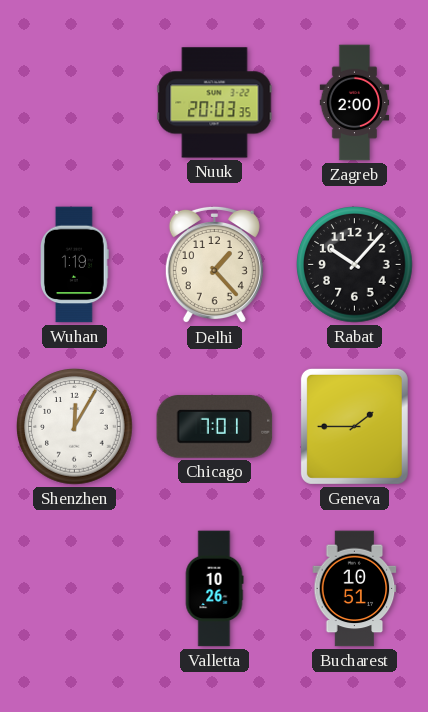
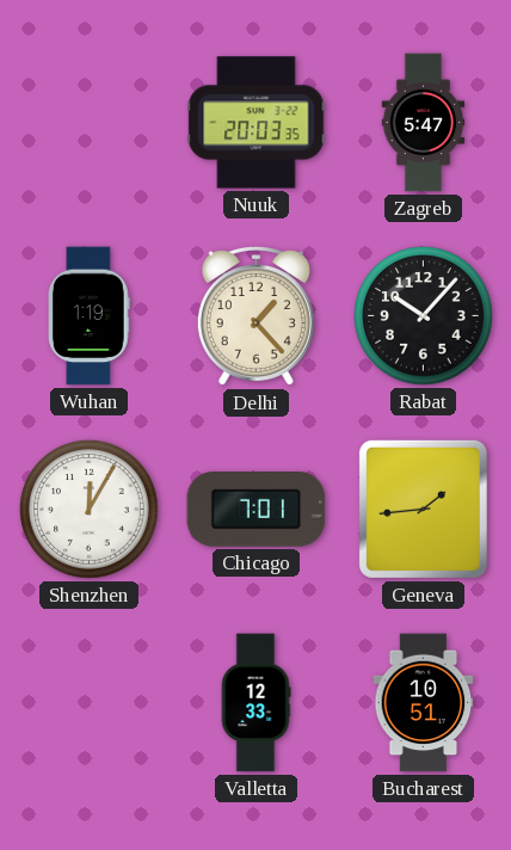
Zagreb: 2:00 -> 5:47 (424, 123)
Geneva: 1:45 -> 1:44 (423, 509)
Valletta: 10:26 -> 12:33 (255, 703)
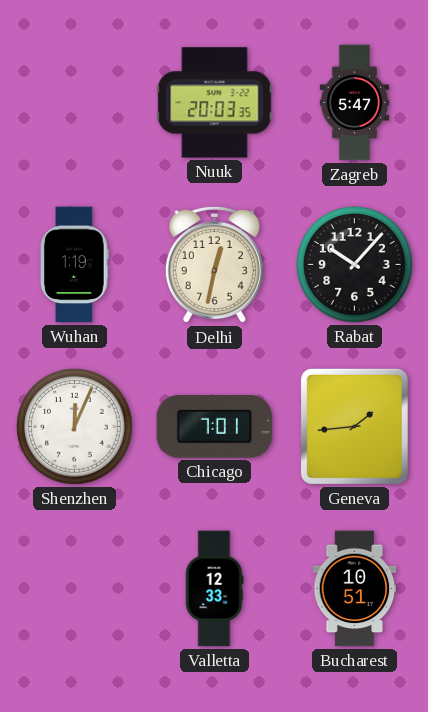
Delhi: 1:23 -> 12:32 (214, 265)
Shenzhen: 12:05 -> 12:04 (75, 427)
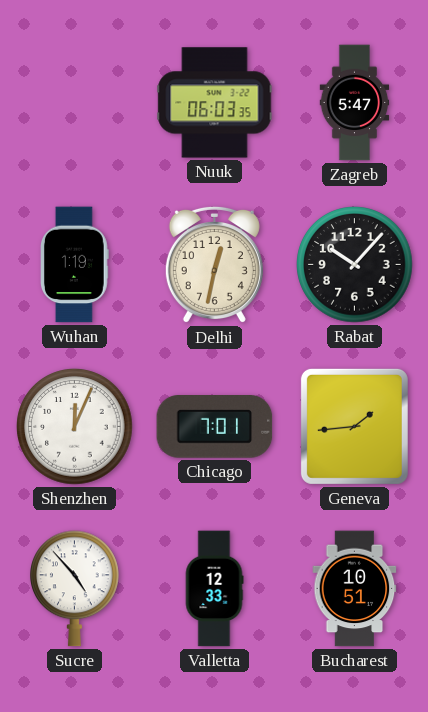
Nuuk: 20:03 -> 06:03 (215, 103)
Sucre: none -> 4:53 (75, 589)
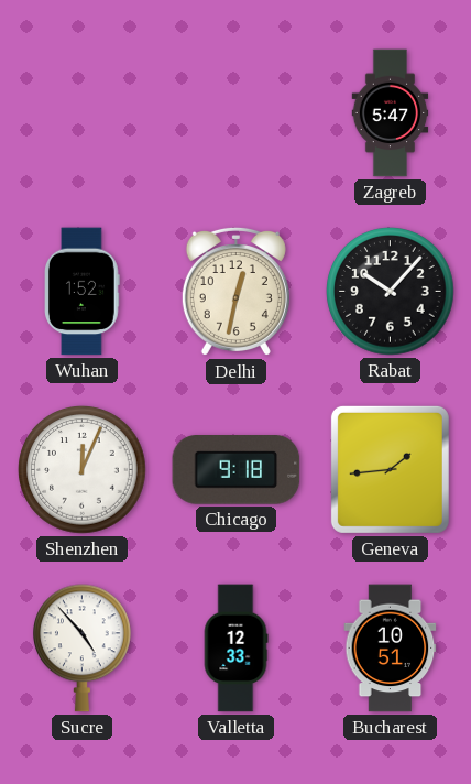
Nuuk: 06:03 -> none (215, 103)
Wuhan: 1:19 -> 1:52 (83, 292)
Chicago: 7:01 -> 9:18 (237, 470)
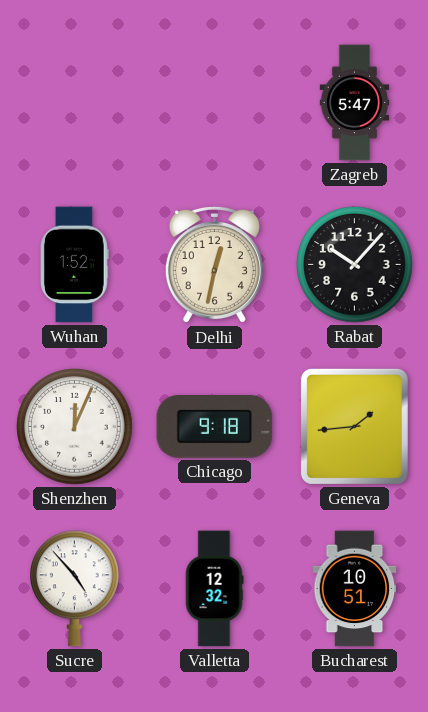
Valletta: 12:33 -> 12:32 (214, 589)
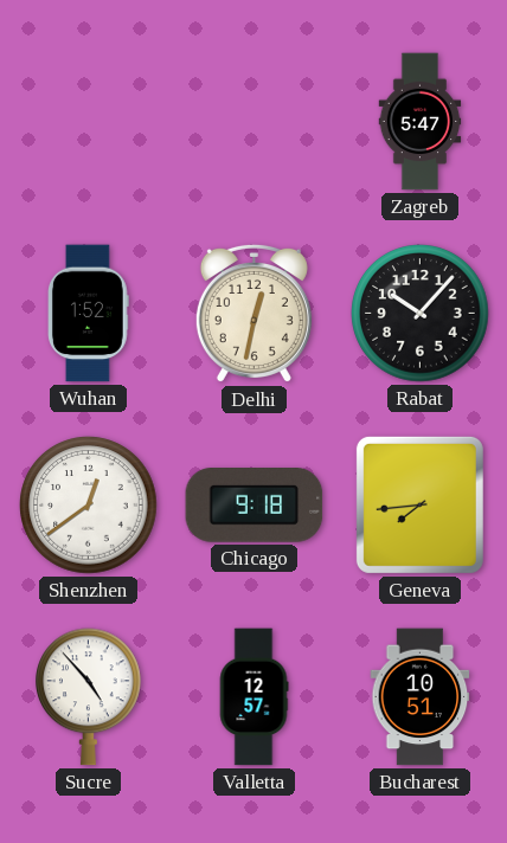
Shenzhen: 12:04 -> 12:39 (89, 506)
Geneva: 1:44 -> 7:44 (419, 504)
Valletta: 12:32 -> 12:57 (254, 697)
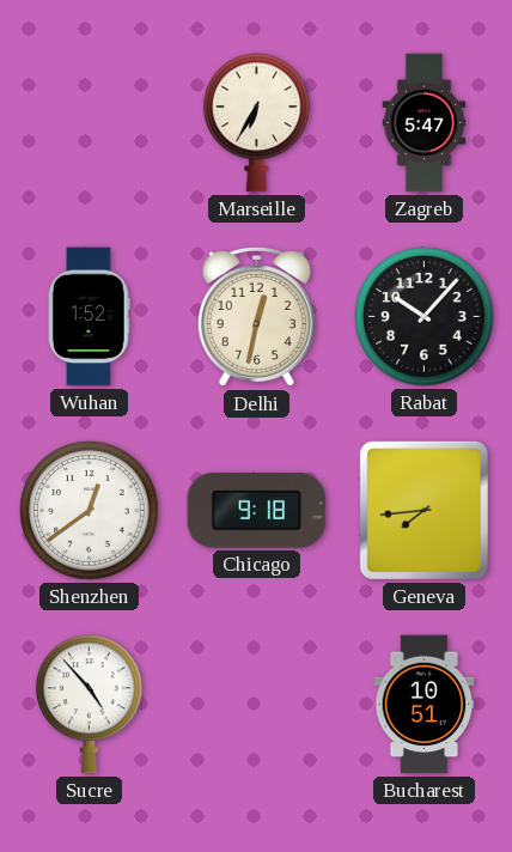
Marseille: none -> 6:35 (257, 123)
Valletta: 12:57 -> none (254, 697)
